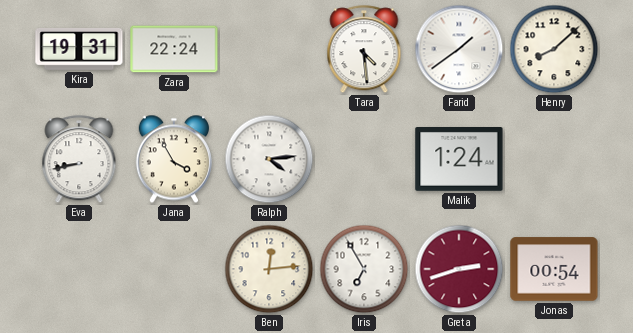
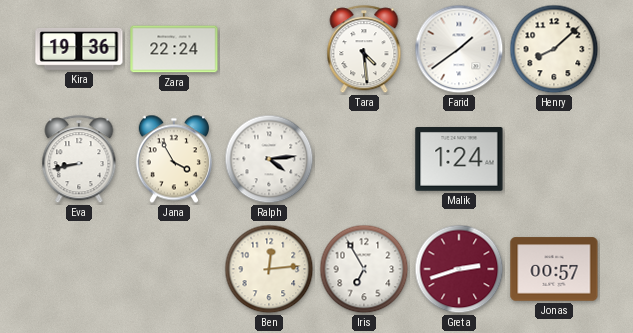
Kira: 19:31 -> 19:36 (79, 49)
Jonas: 00:54 -> 00:57 (554, 269)
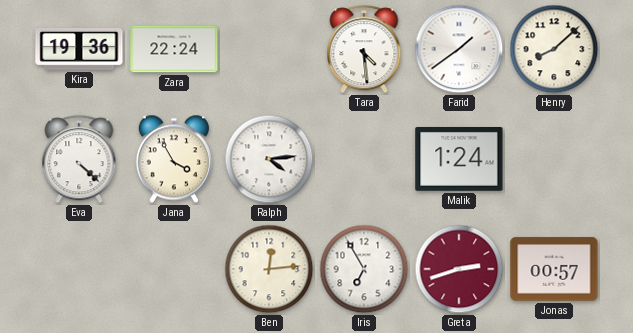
Eva: 8:43 -> 4:22 (79, 160)
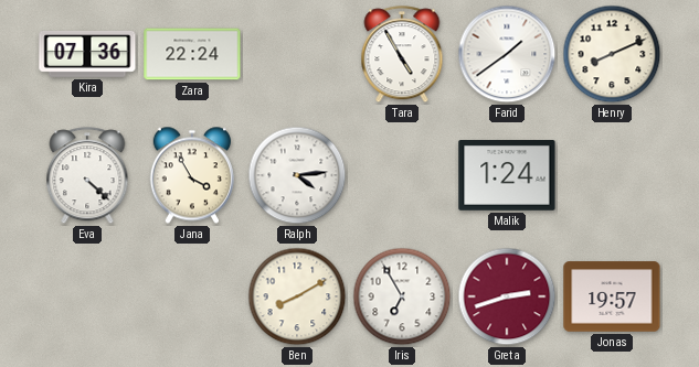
Kira: 19:36 -> 07:36 (87, 54)
Tara: 4:29 -> 4:55 (402, 55)
Henry: 8:08 -> 8:11 (612, 54)
Ben: 12:14 -> 8:10 (297, 296)
Jonas: 00:57 -> 19:57 (612, 296)
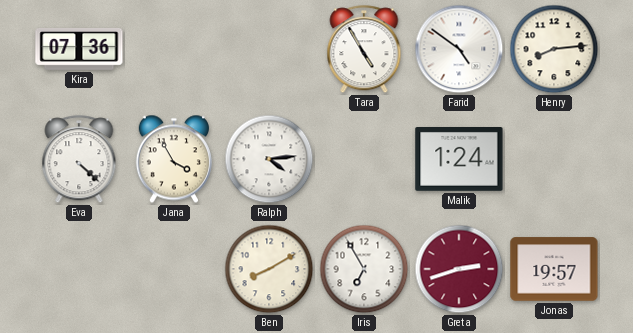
Zara: 22:24 -> none (192, 54)
Farid: 1:39 -> 4:51 (459, 49)
Henry: 8:11 -> 8:14 (554, 49)
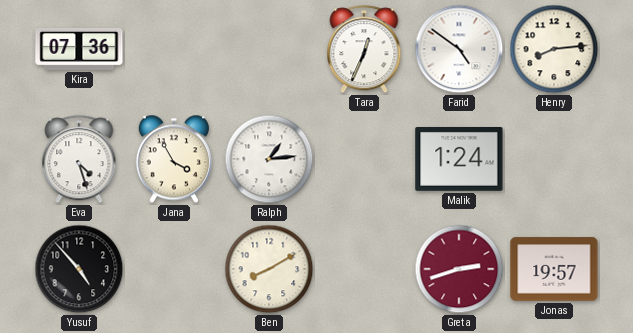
Tara: 4:55 -> 12:34 (364, 50)
Eva: 4:22 -> 4:27 (79, 160)
Ralph: 4:14 -> 1:14 (269, 159)
Yusuf: none -> 4:53 (79, 269)
Iris: 6:55 -> none (364, 269)
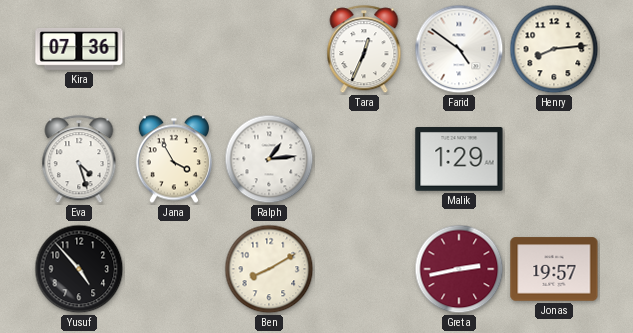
Malik: 1:24 -> 1:29 (459, 160)
Greta: 2:42 -> 2:43 (459, 269)
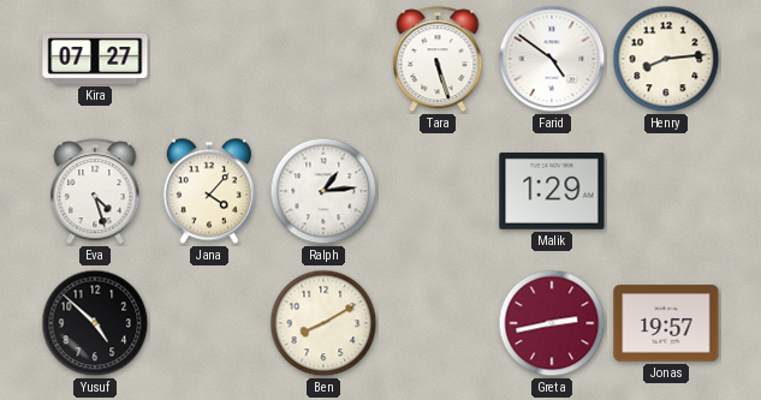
Kira: 07:36 -> 07:27 (95, 59)
Tara: 12:34 -> 5:27 (438, 60)
Jana: 3:55 -> 4:07 (209, 191)
Yusuf: 4:53 -> 4:52 (95, 323)
